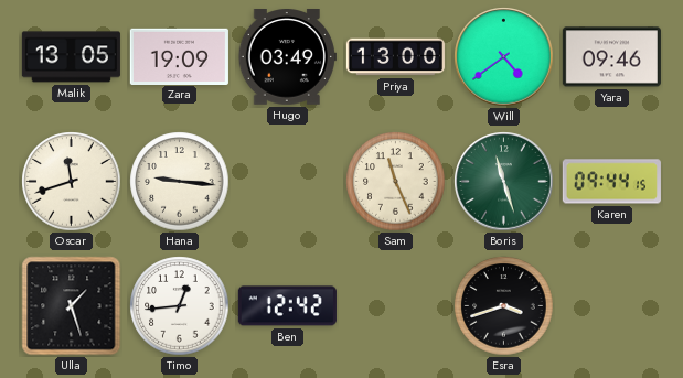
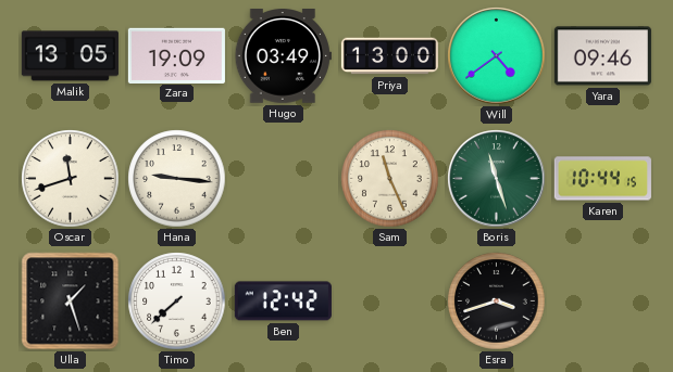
Karen: 09:44 -> 10:44 (602, 179)
Timo: 12:44 -> 7:38 (177, 302)
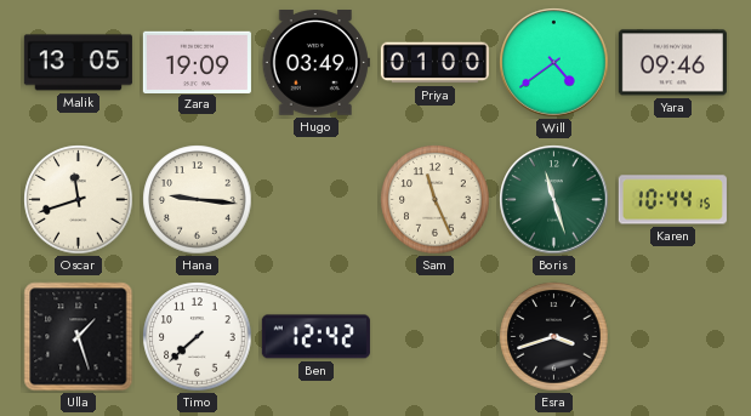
Priya: 13:00 -> 01:00 (434, 63)
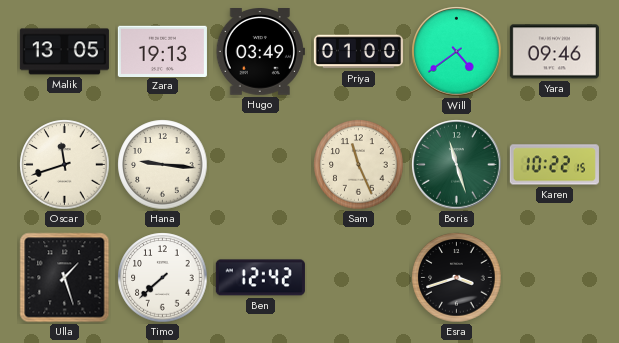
Zara: 19:09 -> 19:13 (162, 51)
Karen: 10:44 -> 10:22 (554, 165)
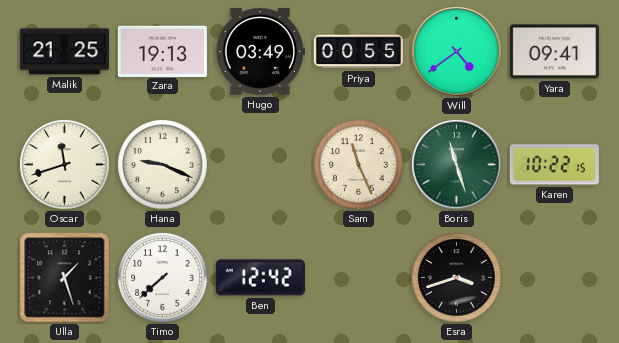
Malik: 13:05 -> 21:25 (64, 52)
Priya: 01:00 -> 00:55 (358, 52)
Yara: 09:46 -> 09:41 (554, 52)
Hana: 9:16 -> 9:19 (163, 165)
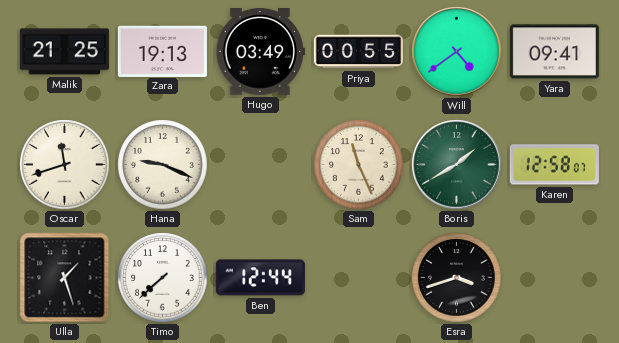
Boris: 11:27 -> 1:40 (457, 165)
Karen: 10:22 -> 12:58 (554, 165)
Ben: 12:42 -> 12:44 (260, 278)
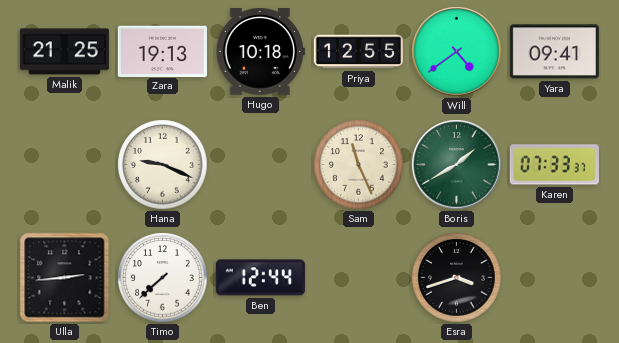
Hugo: 03:49 -> 10:18 (260, 52)
Priya: 00:55 -> 12:55 (358, 52)
Oscar: 11:42 -> none (65, 165)
Karen: 12:58 -> 07:33 (554, 165)
Ulla: 1:27 -> 2:44 (65, 278)
